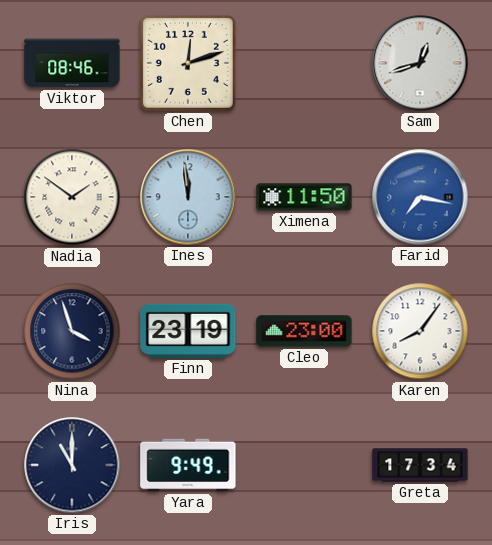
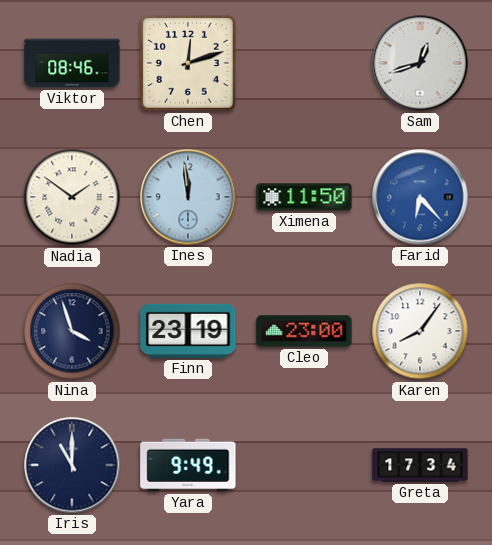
Farid: 7:17 -> 6:23 (420, 197)
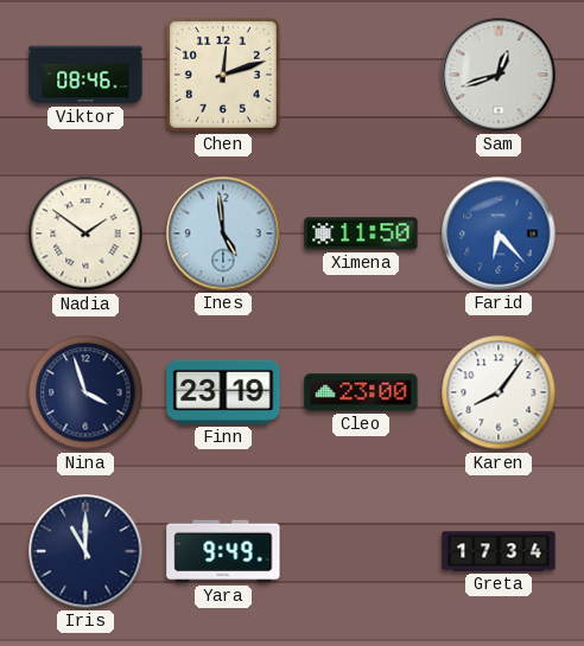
Ines: 11:59 -> 4:59 (223, 234)
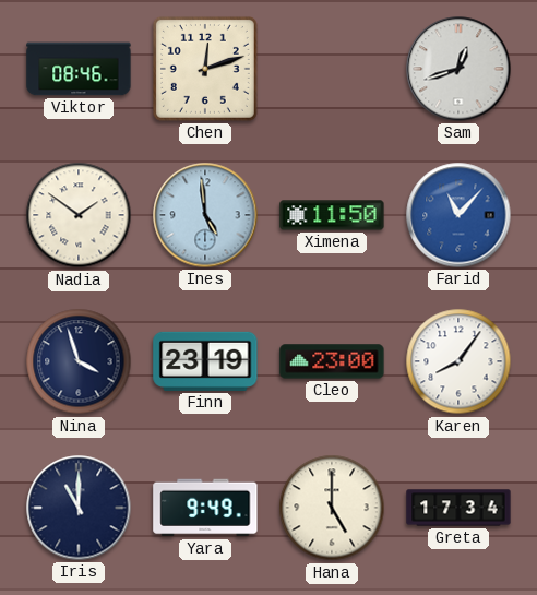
Farid: 6:23 -> 11:07 (458, 215)
Hana: none -> 5:00 (332, 508)
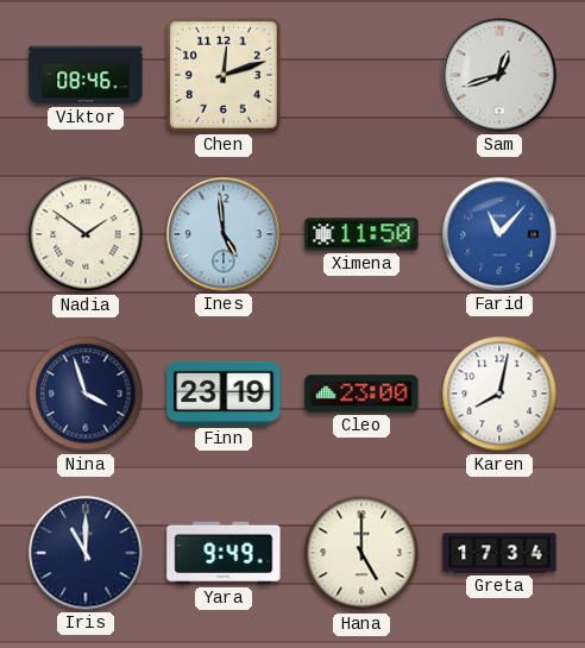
Karen: 8:06 -> 8:02 (499, 394)
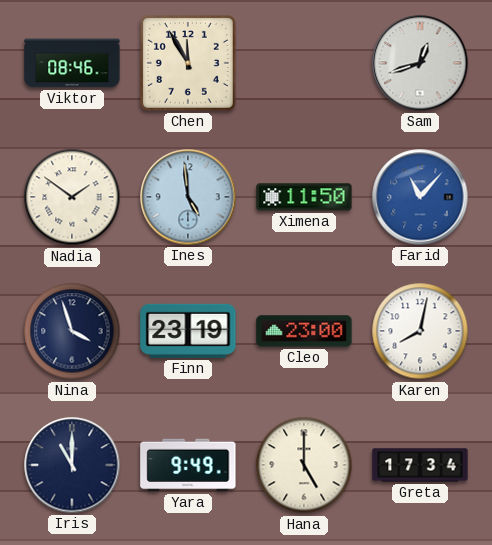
Chen: 12:12 -> 11:55 (188, 63)
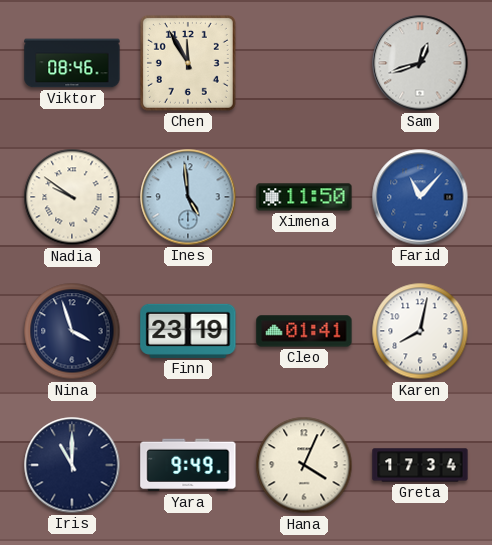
Nadia: 1:51 -> 9:51 (72, 197)
Cleo: 23:00 -> 01:41 (304, 331)
Hana: 5:00 -> 4:04 (304, 465)
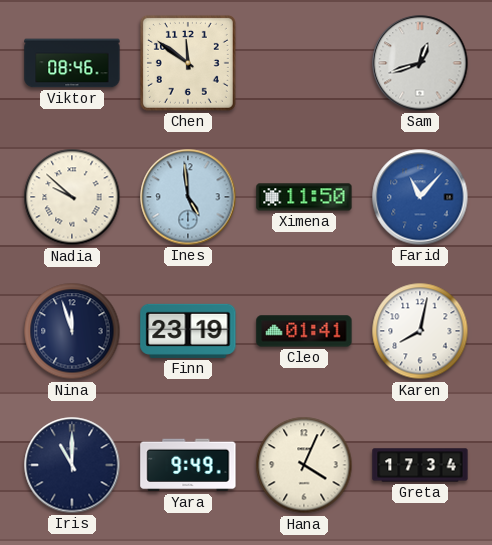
Chen: 11:55 -> 11:51 (188, 63)
Nadia: 9:51 -> 9:52 (72, 197)
Nina: 3:57 -> 11:57 (72, 331)
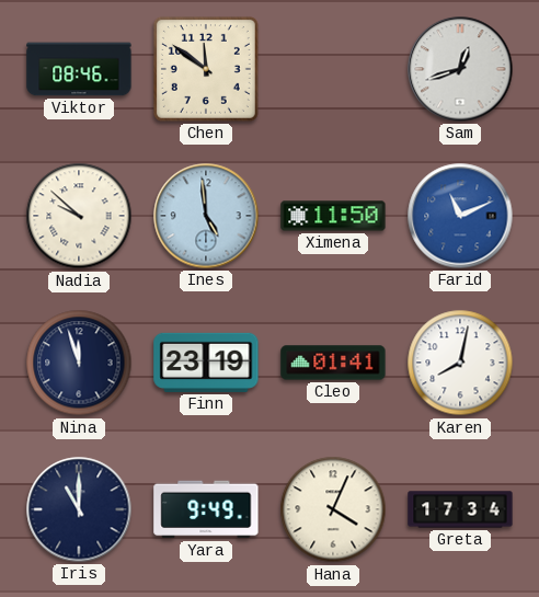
Farid: 11:07 -> 11:11 (460, 216)
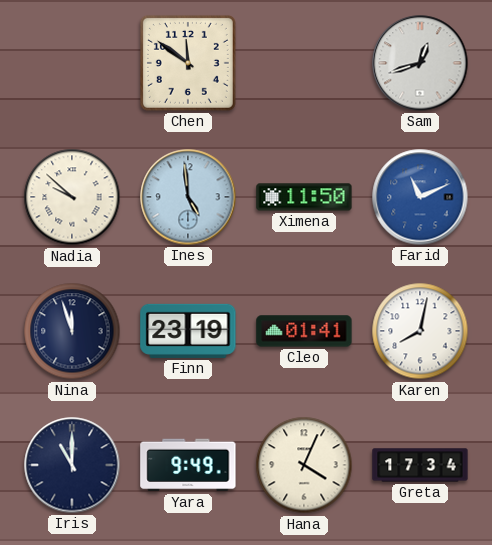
Viktor: 08:46 -> none (79, 69)
